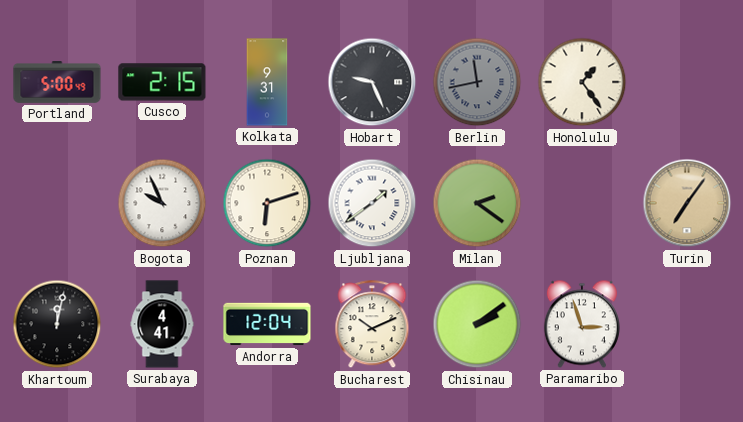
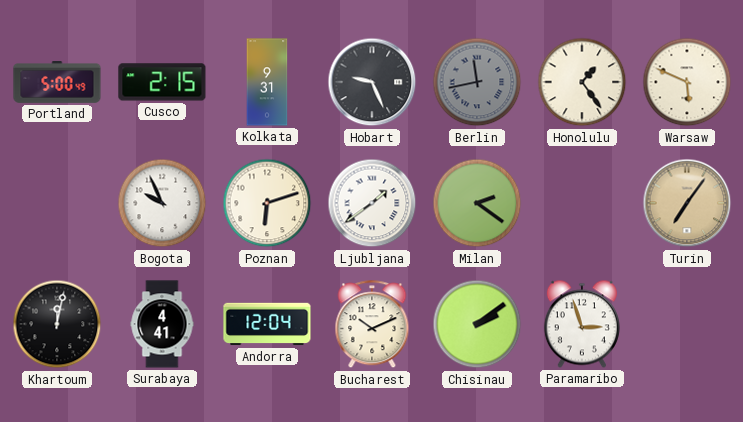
Warsaw: none -> 5:49 (687, 82)
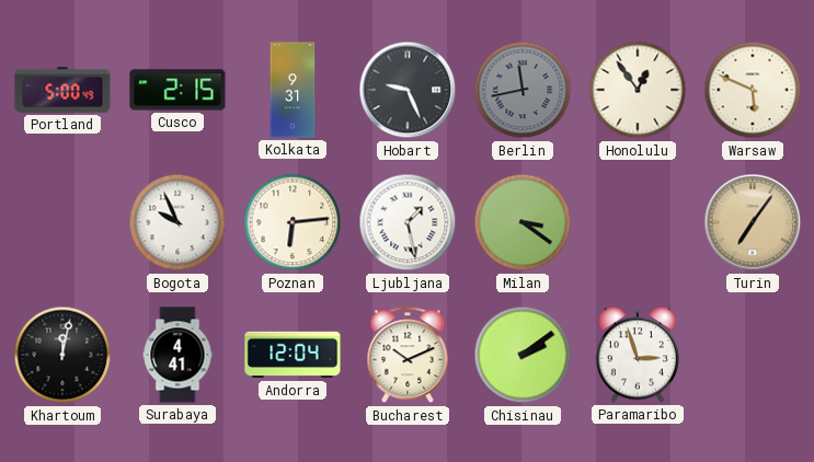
Honolulu: 1:24 -> 12:54 (638, 90)
Poznan: 6:12 -> 6:14 (293, 222)
Ljubljana: 1:39 -> 1:28 (408, 222)
Milan: 2:21 -> 3:21 (523, 222)
